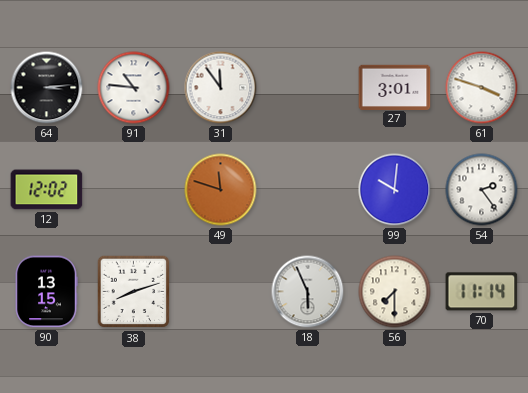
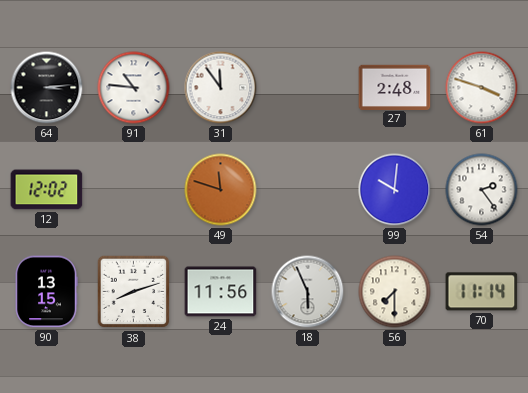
27: 3:01 -> 2:48 (395, 87)
24: none -> 11:56 (221, 292)
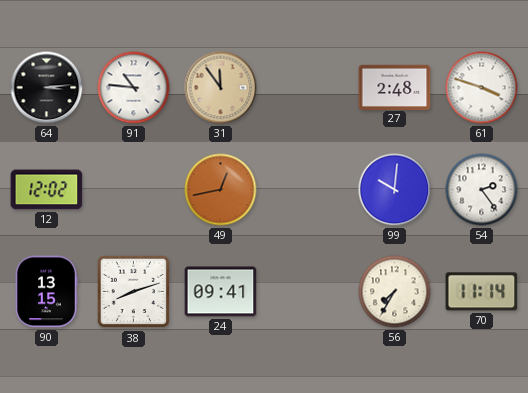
31 dial: white -> champagne (221, 88)
49: 11:48 -> 12:43 (221, 190)
24: 11:56 -> 09:41 (221, 292)
18: 5:56 -> none (308, 292)
56: 7:30 -> 7:35 (395, 292)
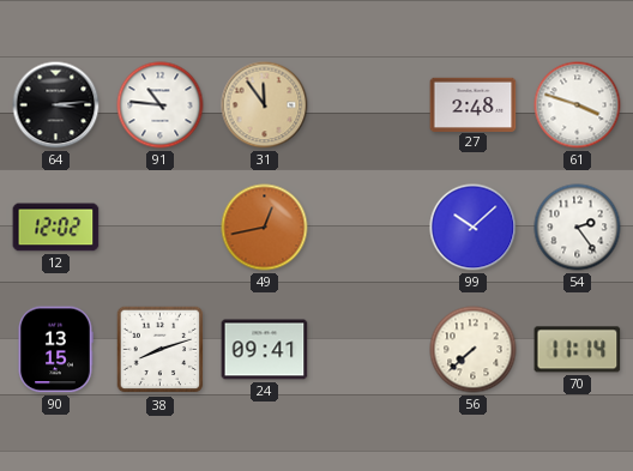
99: 10:01 -> 10:08 (474, 228)
56: 7:35 -> 7:38 (474, 350)
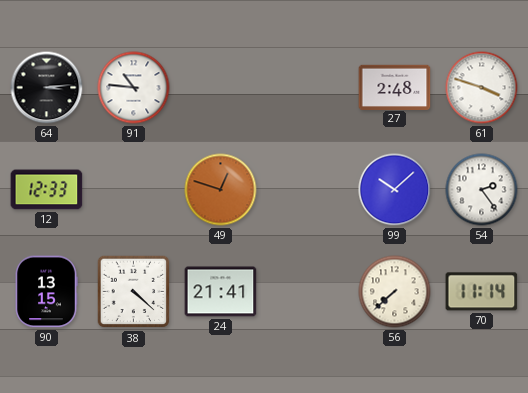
31: 11:54 -> none (265, 105)
12: 12:02 -> 12:33 (47, 190)
49: 12:43 -> 12:48 (221, 190)
38: 8:12 -> 4:22 (134, 292)
24: 09:41 -> 21:41 (221, 292)
